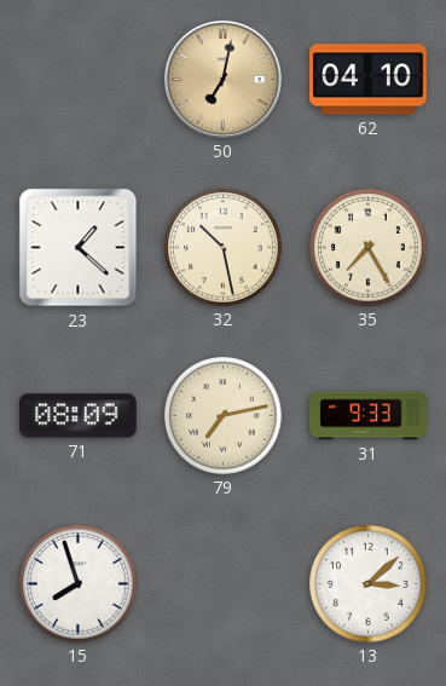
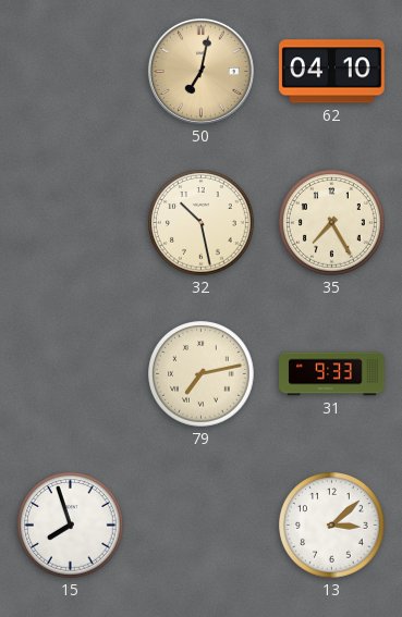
23: 1:22 -> none (79, 248)
71: 08:09 -> none (79, 416)
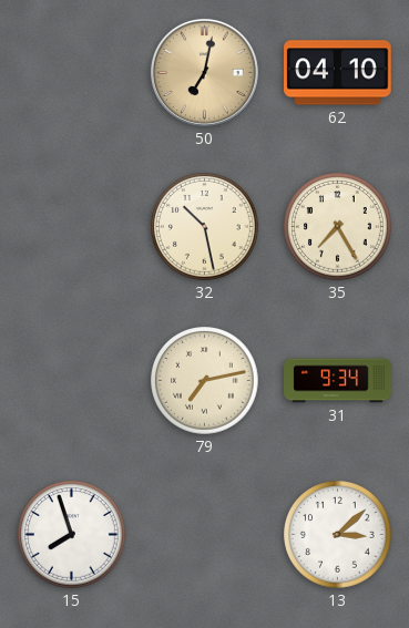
31: 9:33 -> 9:34 (338, 381)
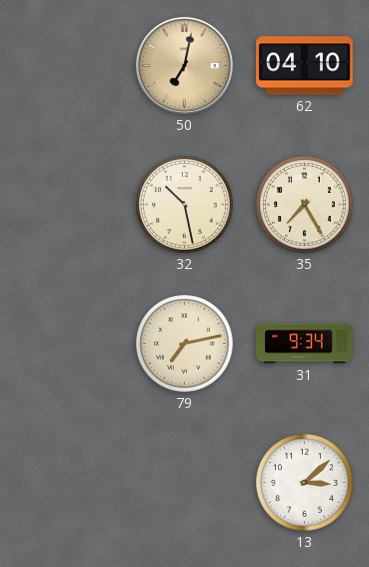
15: 7:57 -> none (72, 535)
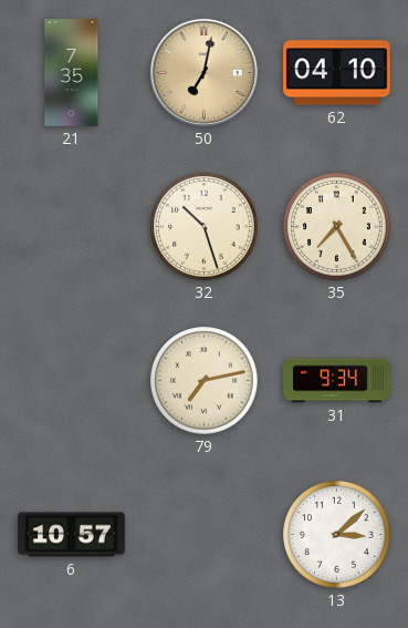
21: none -> 7:35 (72, 73)
32: 10:28 -> 10:27 (205, 227)
6: none -> 10:57 (72, 535)
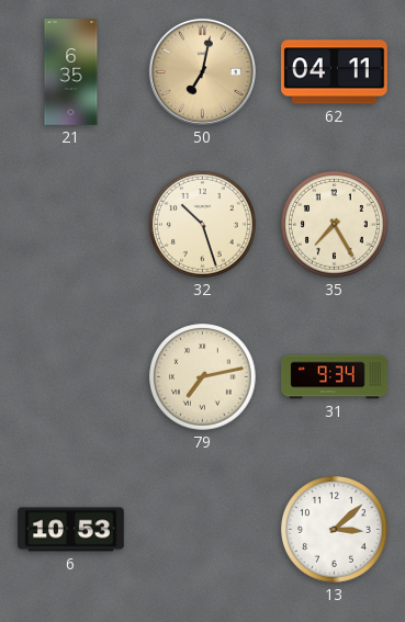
21: 7:35 -> 6:35 (71, 72)
62: 04:10 -> 04:11 (335, 72)
6: 10:57 -> 10:53 (71, 530)
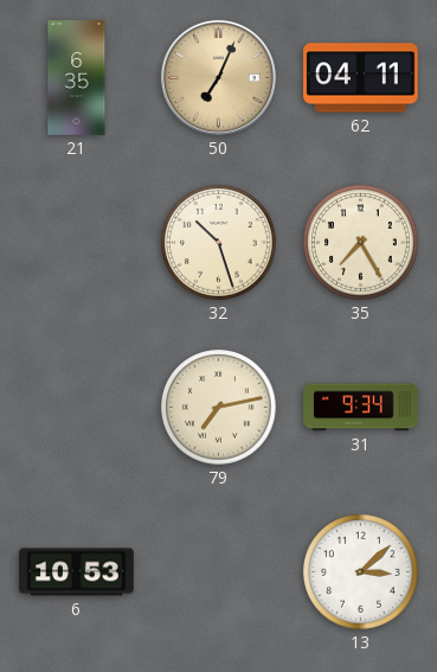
50: 7:02 -> 7:04 (218, 77)
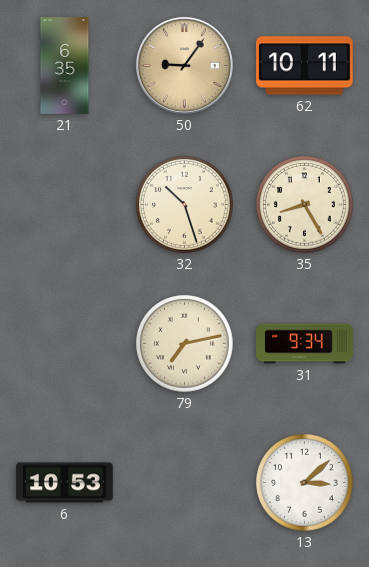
50: 7:04 -> 9:06 (184, 65)
62: 04:11 -> 10:11 (305, 66)
35: 7:25 -> 8:25 (305, 205)
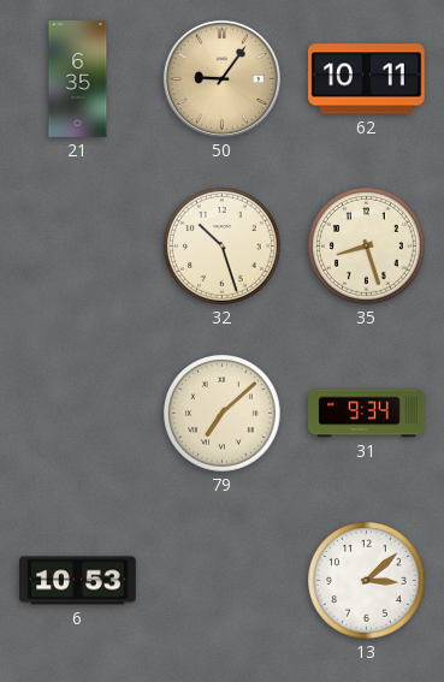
35: 8:25 -> 8:27 (367, 247)
79: 7:13 -> 7:08 (223, 414)
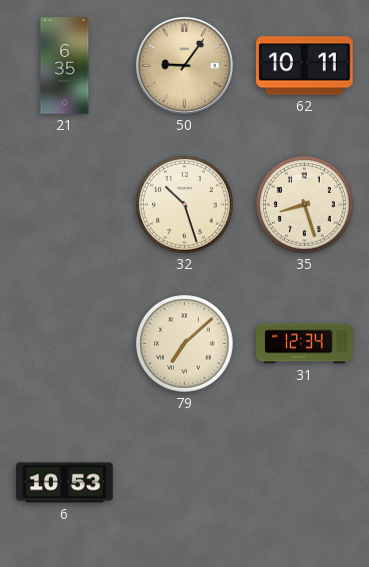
31: 9:34 -> 12:34 (305, 344)
13: 3:08 -> none (367, 581)
